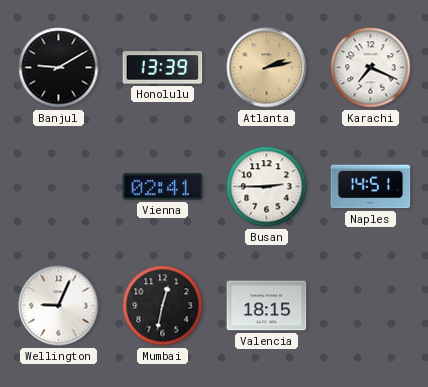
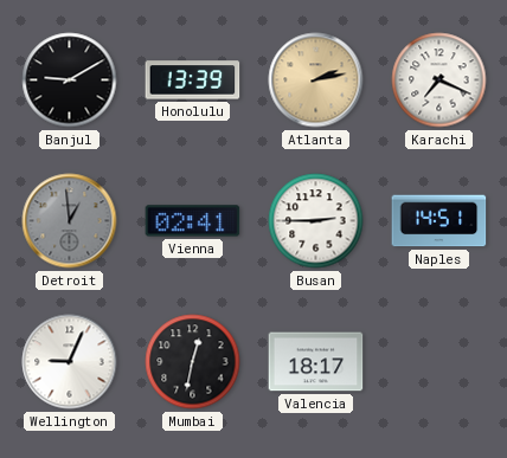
Detroit: none -> 12:59 (70, 221)
Valencia: 18:15 -> 18:17 (316, 362)
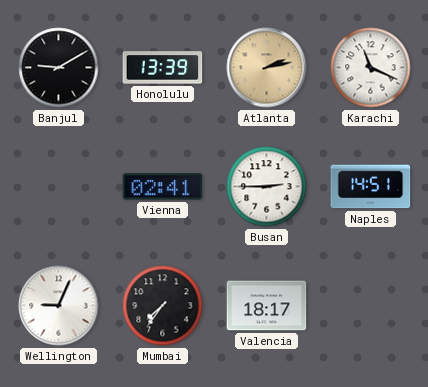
Karachi: 7:19 -> 11:19 (371, 68)
Detroit: 12:59 -> none (70, 221)
Mumbai: 12:32 -> 7:36 (163, 306)
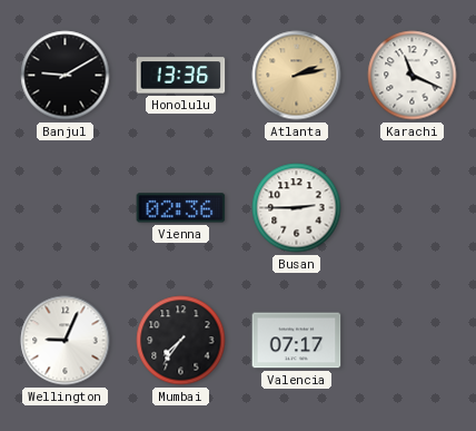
Honolulu: 13:39 -> 13:36 (181, 76)
Vienna: 02:41 -> 02:36 (181, 208)
Naples: 14:51 -> none (371, 187)
Valencia: 18:17 -> 07:17 (297, 341)
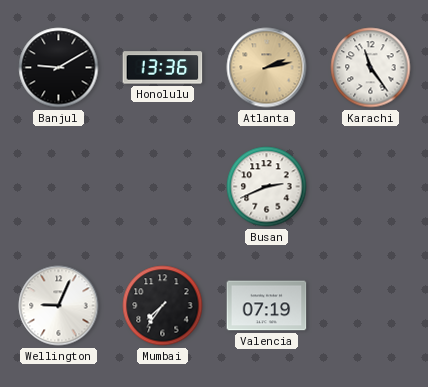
Karachi: 11:19 -> 11:24 (371, 68)
Vienna: 02:36 -> none (181, 208)
Busan: 2:45 -> 2:41 (267, 187)
Valencia: 07:17 -> 07:19 (267, 306)
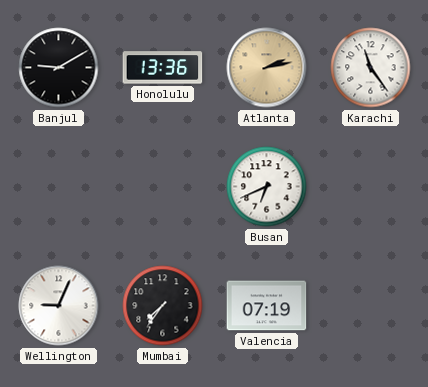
Busan: 2:41 -> 6:41 (267, 187)
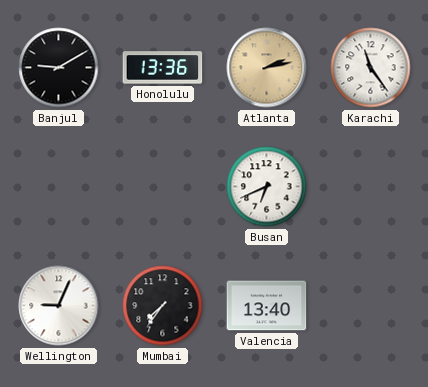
Valencia: 07:19 -> 13:40 (267, 306)
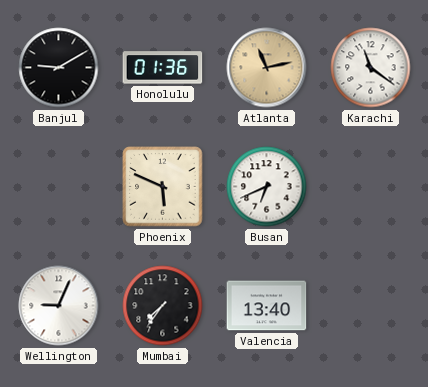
Honolulu: 13:36 -> 01:36 (163, 68)
Atlanta: 2:13 -> 11:13 (267, 68)
Karachi: 11:24 -> 11:21 (371, 68)
Phoenix: none -> 5:49 (163, 187)
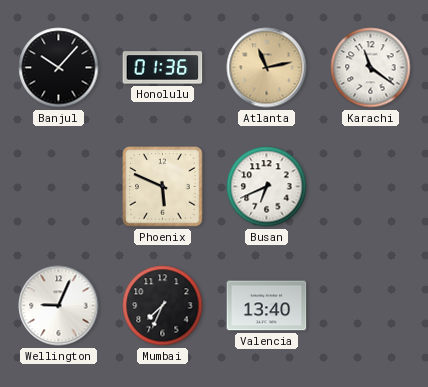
Banjul: 9:10 -> 10:07 (59, 68)
Mumbai: 7:36 -> 7:34 (163, 306)
